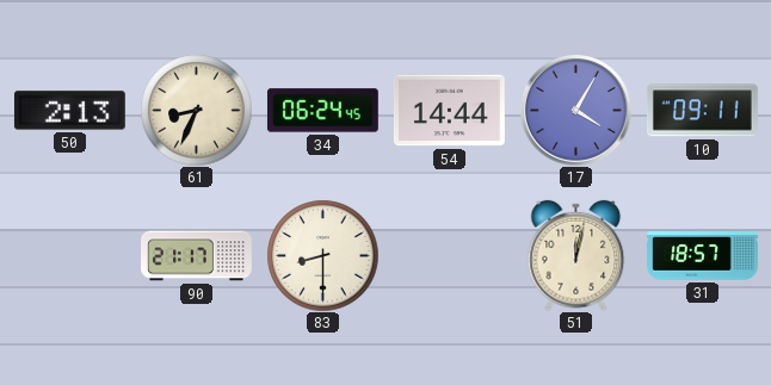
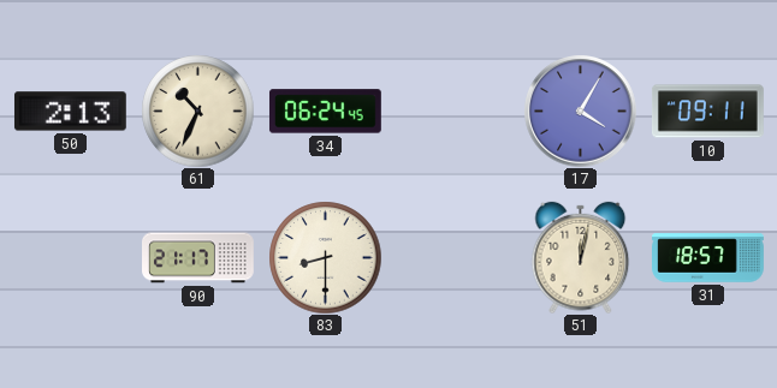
61: 8:34 -> 10:34 (197, 111)
54: 14:44 -> none (449, 111)
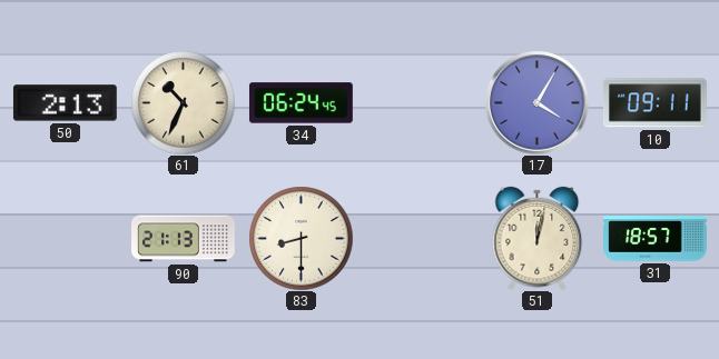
90: 21:17 -> 21:13 (184, 239)
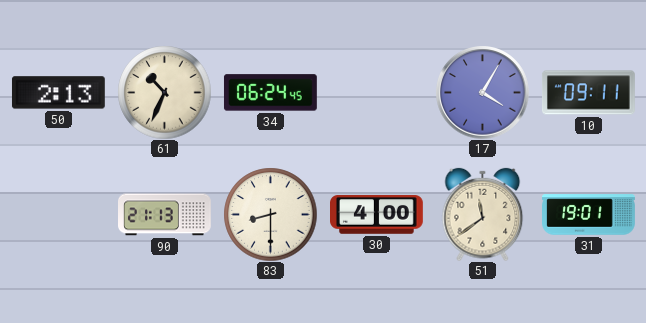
30: none -> 4:00 (377, 215)
51: 12:02 -> 11:39 (483, 214)
31: 18:57 -> 19:01 (589, 215)
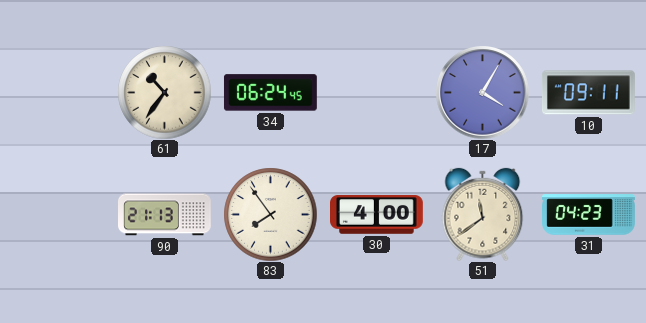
50: 2:13 -> none (58, 93)
61: 10:34 -> 10:36 (164, 92)
83: 8:30 -> 7:54 (270, 214)
31: 19:01 -> 04:23 (589, 215)
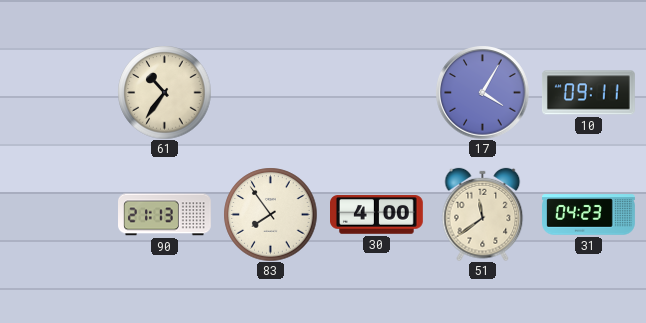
34: 06:24 -> none (270, 93)
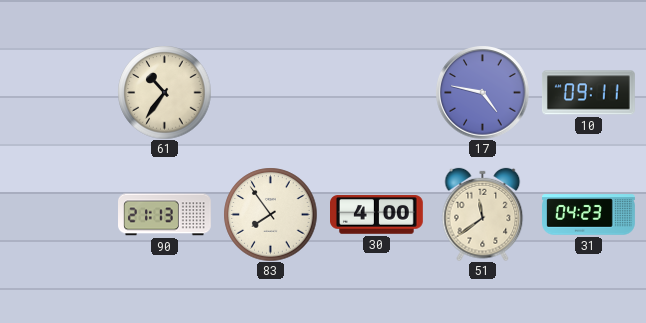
17: 4:05 -> 4:47 (482, 92)
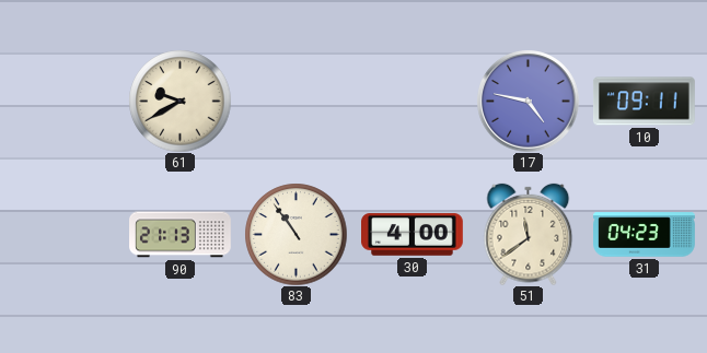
61: 10:36 -> 9:40 (179, 101)
83: 7:54 -> 10:54 (295, 234)
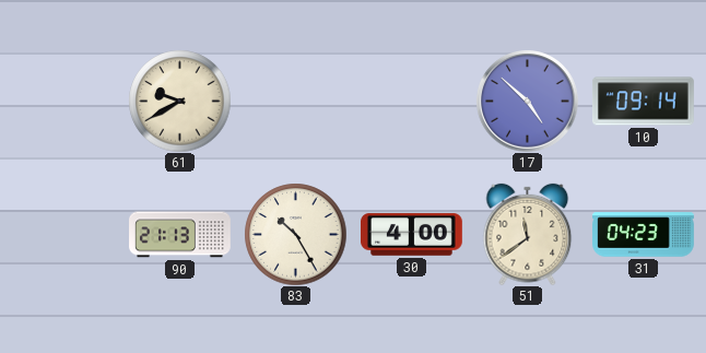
17: 4:47 -> 4:52 (527, 101)
10: 09:11 -> 09:14 (643, 102)
83: 10:54 -> 10:25 (295, 234)
